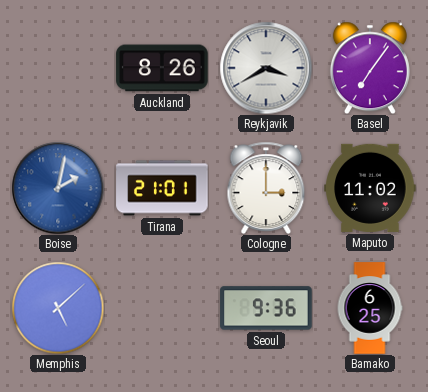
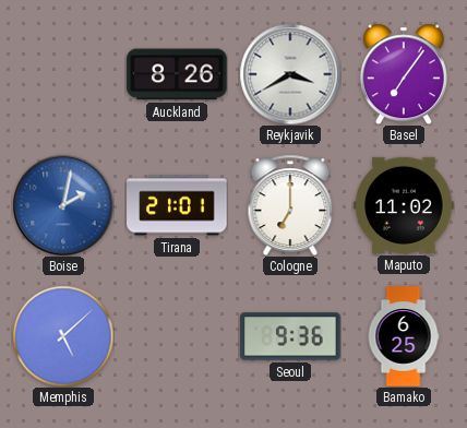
Cologne: 3:00 -> 7:00 (290, 204)
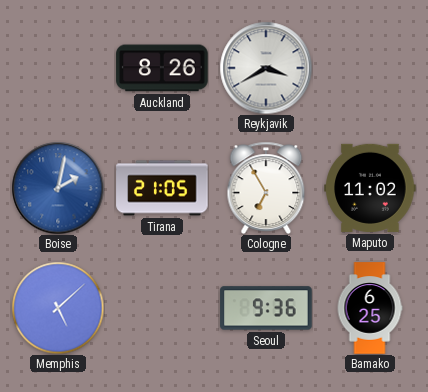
Basel: 7:06 -> none (404, 74)
Tirana: 21:01 -> 21:05 (162, 188)
Cologne: 7:00 -> 6:55 (266, 187)
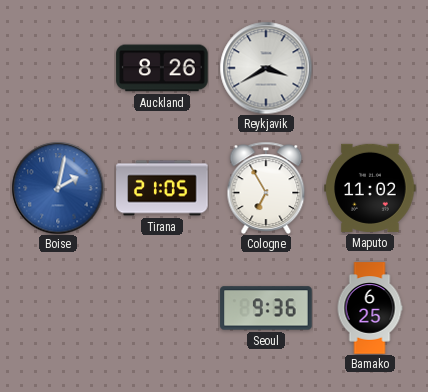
Memphis: 5:08 -> none (58, 308)
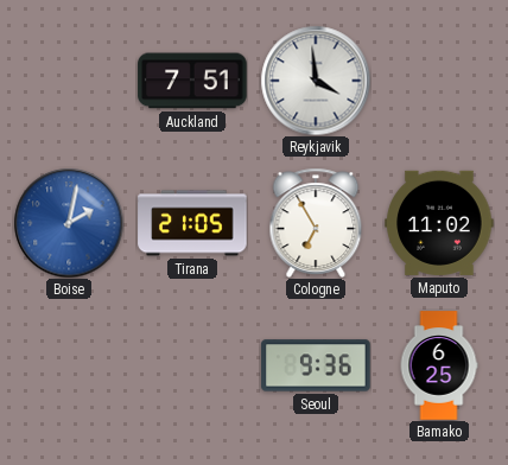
Auckland: 8:26 -> 7:51 (192, 81)
Reykjavik: 3:40 -> 3:59 (316, 81)
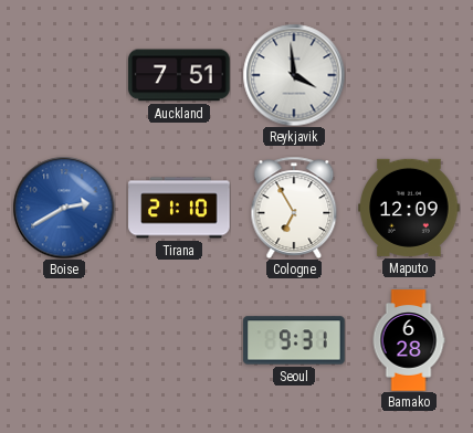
Boise: 2:02 -> 2:40 (64, 208)
Tirana: 21:05 -> 21:10 (179, 208)
Maputo: 11:02 -> 12:09 (409, 208)
Seoul: 9:36 -> 9:31 (294, 340)
Bamako: 6:25 -> 6:28 (409, 340)
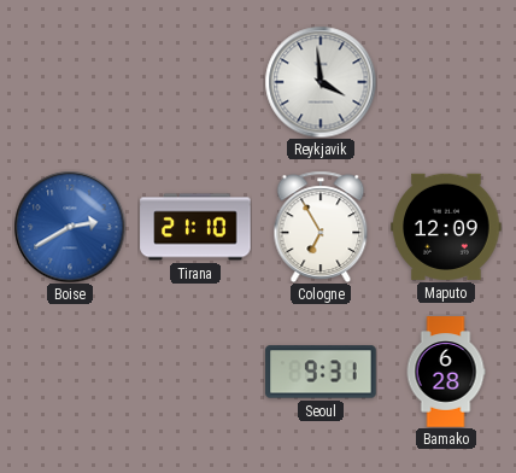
Auckland: 7:51 -> none (179, 75)
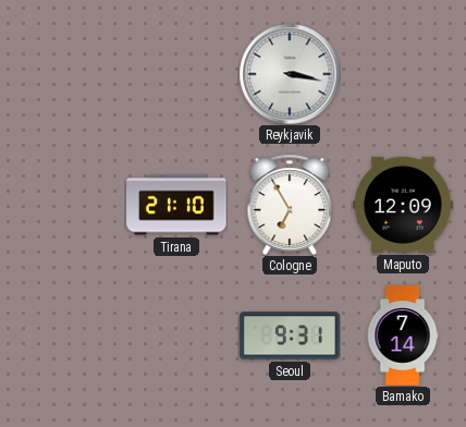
Reykjavik: 3:59 -> 3:17 (290, 74)
Boise: 2:40 -> none (70, 227)
Bamako: 6:28 -> 7:14 (403, 335)
